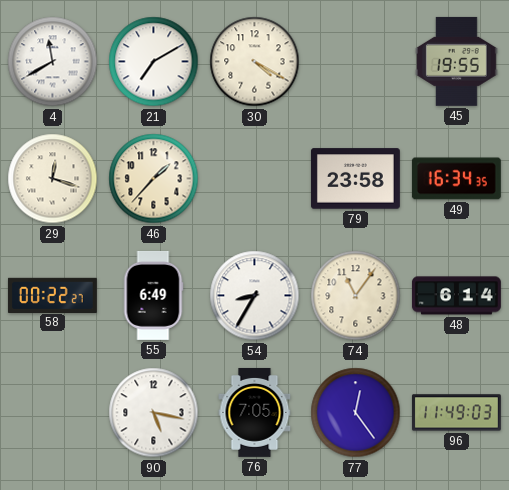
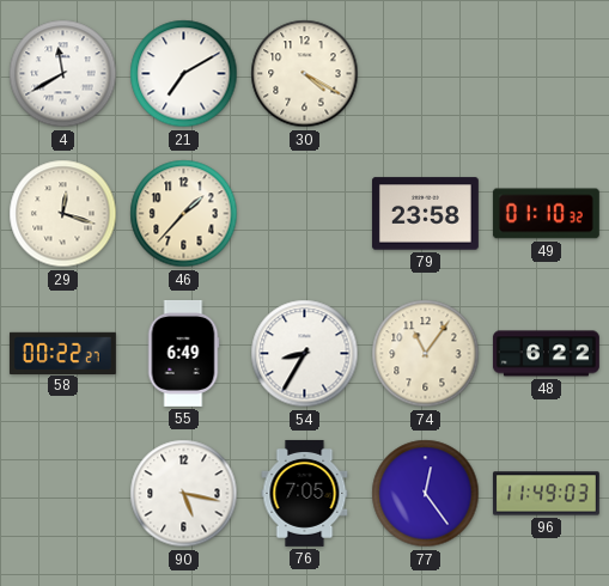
45: 19:55 -> none (456, 61)
49: 16:34 -> 01:10 (546, 214)
48: 6:14 -> 6:22 (546, 354)
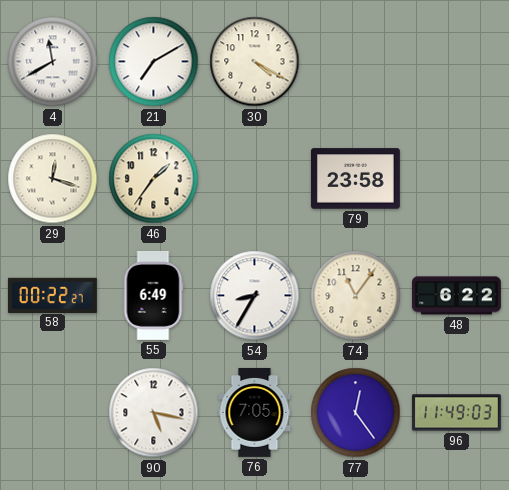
46: 1:37 -> 1:36 (154, 179)
49: 01:10 -> none (546, 214)
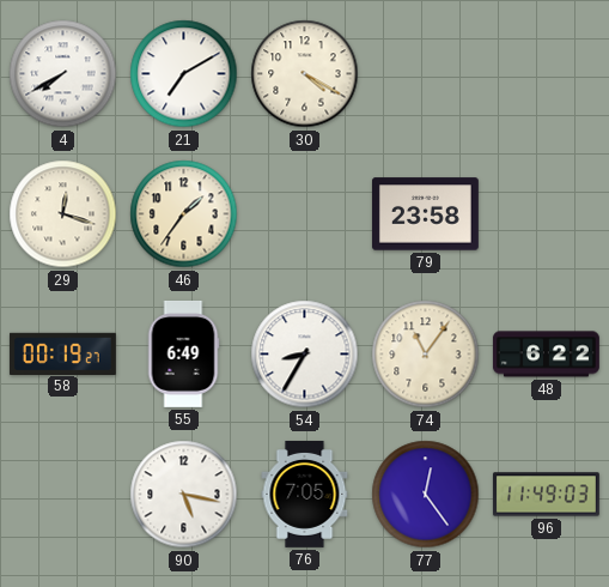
4: 11:40 -> 7:40 (63, 74)
58: 00:22 -> 00:19 (62, 353)
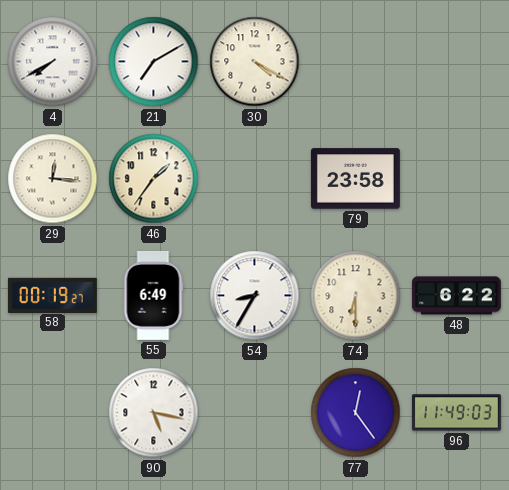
29: 12:18 -> 12:16 (53, 179)
74: 11:06 -> 6:30 (356, 296)
76: 7:05 -> none (305, 494)
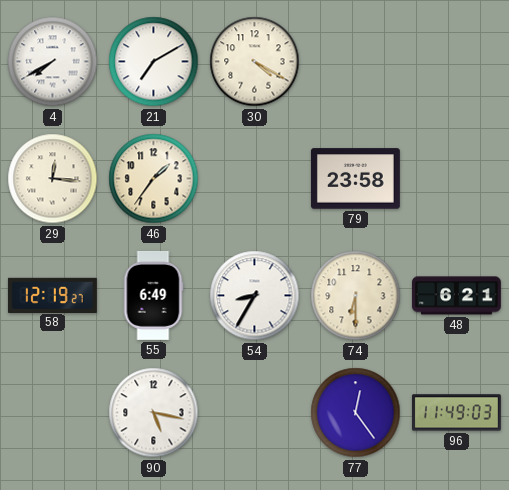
58: 00:19 -> 12:19 (52, 295)
48: 6:22 -> 6:21 (456, 296)
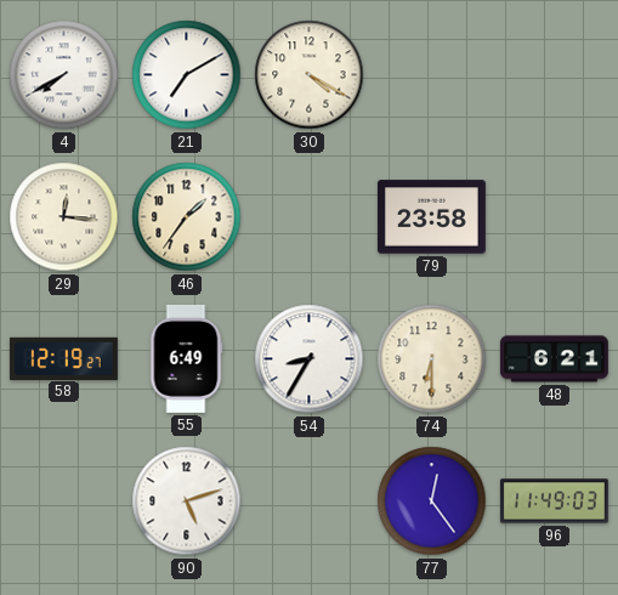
90: 5:17 -> 5:12 (187, 501)
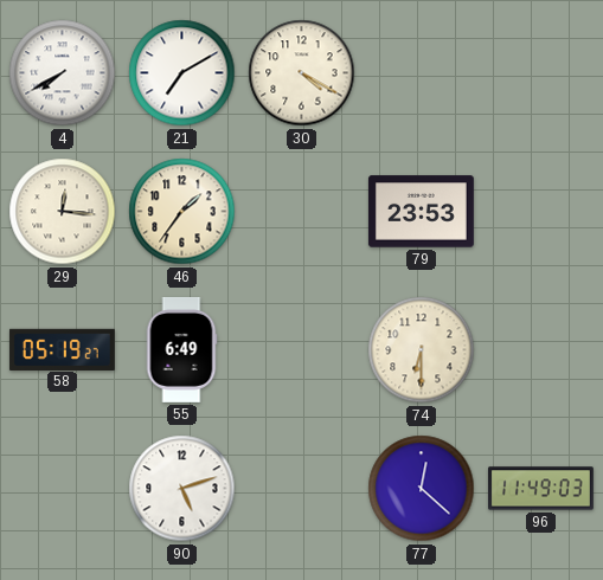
79: 23:58 -> 23:53 (421, 212)
58: 12:19 -> 05:19 (62, 349)
54: 8:35 -> none (310, 359)
48: 6:21 -> none (554, 359)
77: 12:24 -> 12:22 (422, 489)
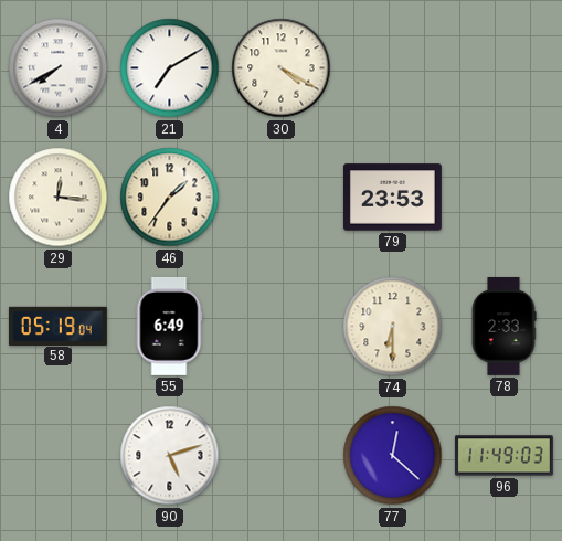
58: 05:19:27 -> 05:19:04 (57, 326)
78: none -> 2:33 (503, 326)
